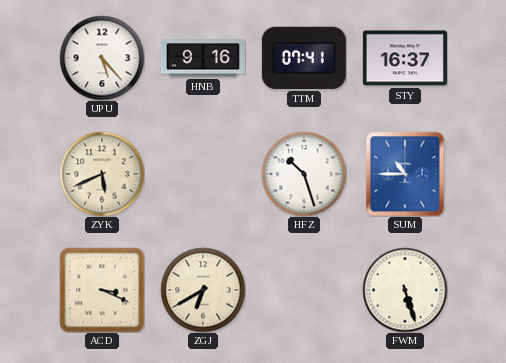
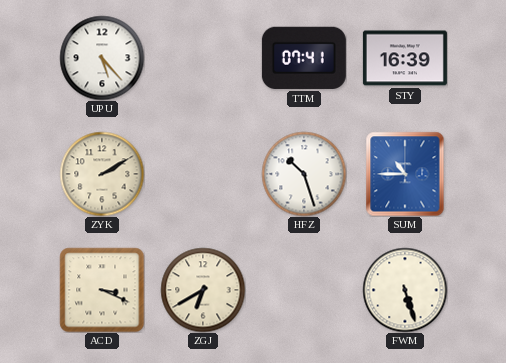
HNB: 9:16 -> none (203, 58)
STY: 16:37 -> 16:39 (405, 58)
ZYK: 5:41 -> 2:10 (102, 174)
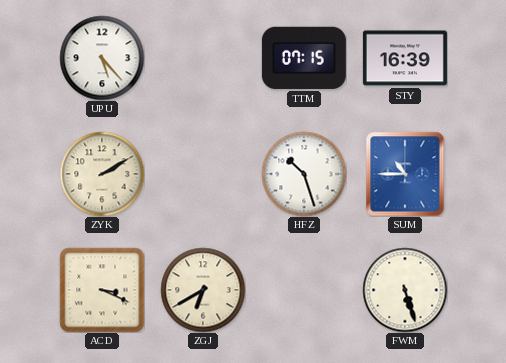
TTM: 07:41 -> 07:15 (304, 58)
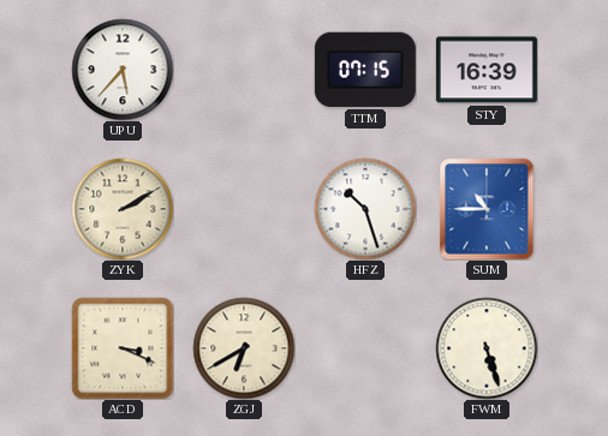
UPU: 5:23 -> 5:37 (123, 70)
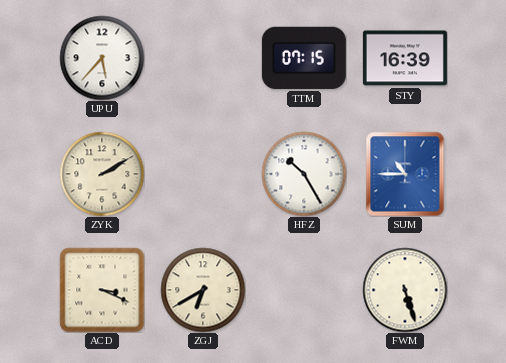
HFZ: 10:27 -> 10:25 (304, 174)
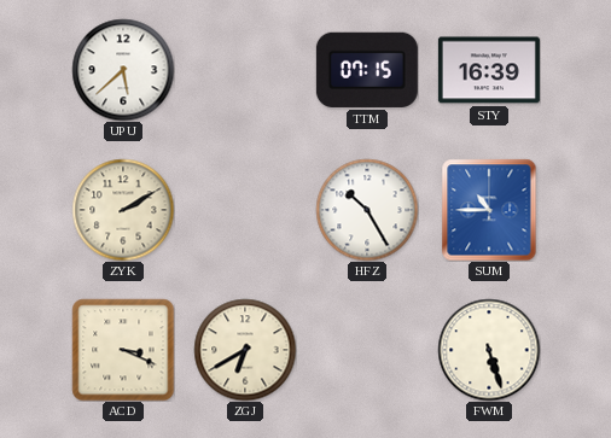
UPU: 5:37 -> 5:38 (123, 70)
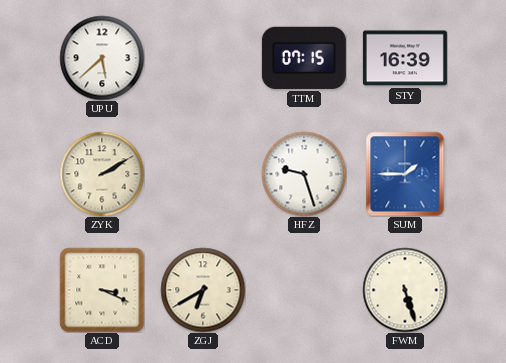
HFZ: 10:25 -> 9:27 (304, 174)
SUM: 10:45 -> 1:45 (405, 174)
